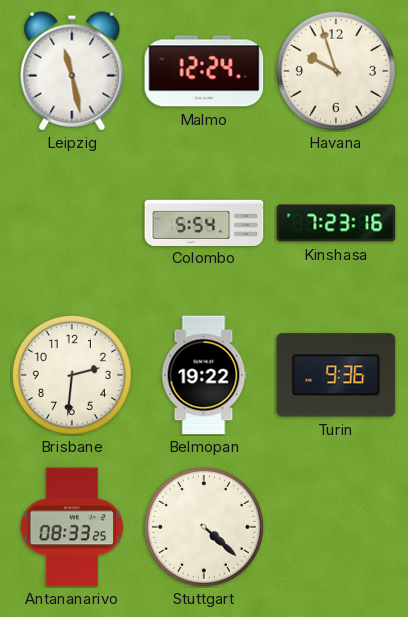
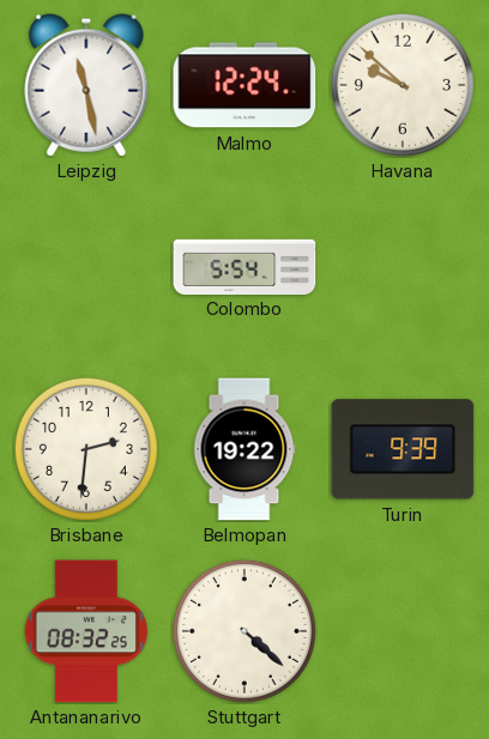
Havana: 9:57 -> 9:52 (403, 85)
Kinshasa: 7:23 -> none (336, 223)
Turin: 9:36 -> 9:39 (403, 449)
Antananarivo: 08:33 -> 08:32 (86, 631)
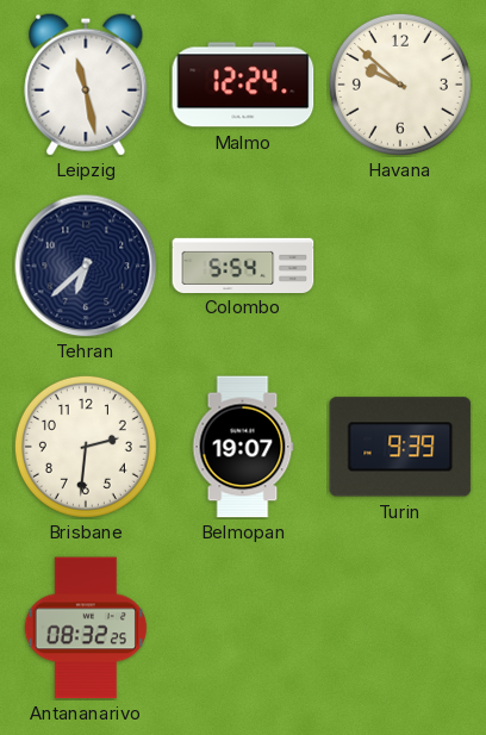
Tehran: none -> 6:38 (86, 266)
Belmopan: 19:22 -> 19:07 (243, 447)
Stuttgart: 4:22 -> none (244, 631)
